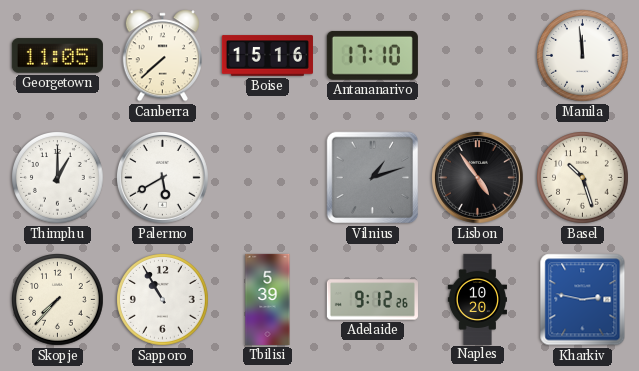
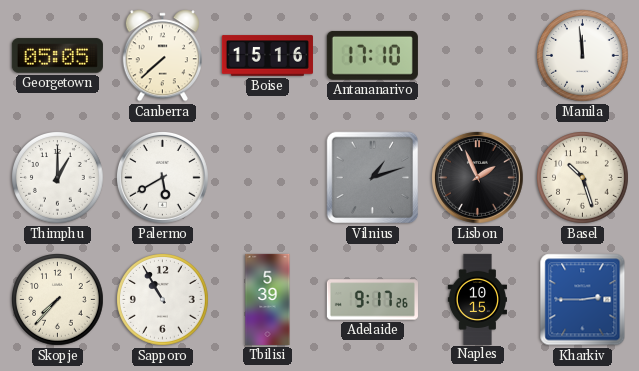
Georgetown: 11:05 -> 05:05 (57, 56)
Lisbon: 4:54 -> 1:56 (478, 178)
Adelaide: 9:12 -> 9:17 (372, 300)
Naples: 10:20 -> 10:15 (477, 299)
Kharkiv: 2:47 -> 2:45 (583, 300)
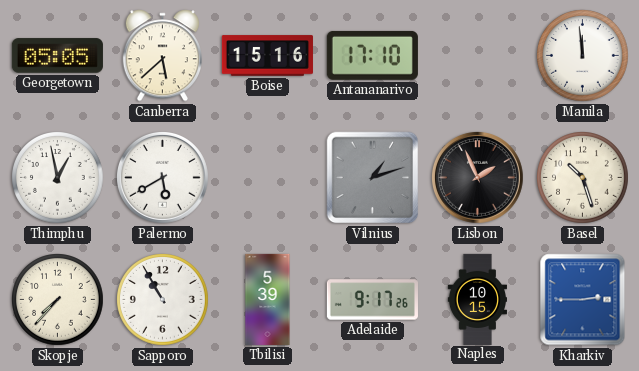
Canberra: 7:38 -> 5:38 (162, 56)
Thimphu: 1:00 -> 12:58 (58, 178)
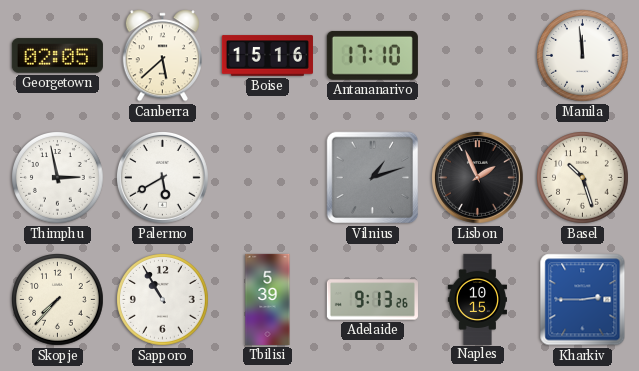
Georgetown: 05:05 -> 02:05 (57, 56)
Thimphu: 12:58 -> 2:58 (58, 178)
Adelaide: 9:17 -> 9:13 (372, 300)
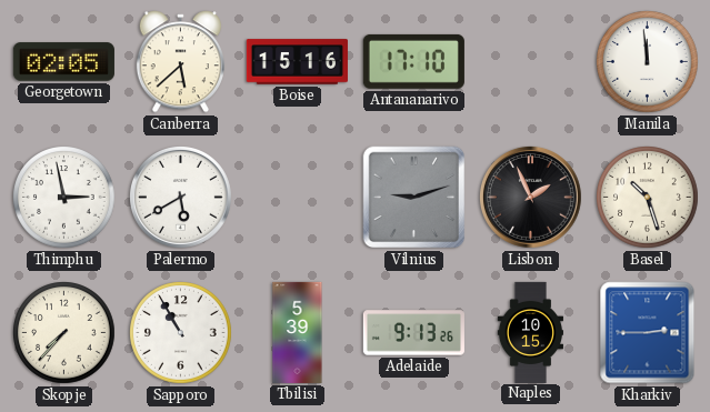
Vilnius: 1:12 -> 9:12 (414, 198)
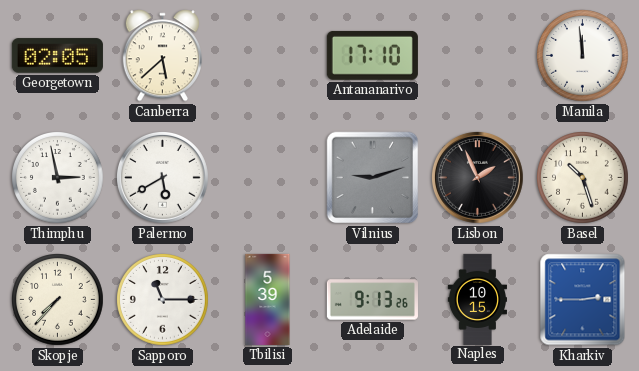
Boise: 15:16 -> none (297, 62)
Sapporo: 10:55 -> 11:15 (163, 300)
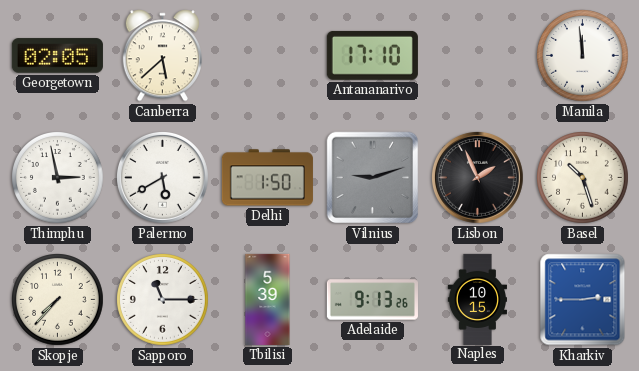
Delhi: none -> 1:50 (267, 178)
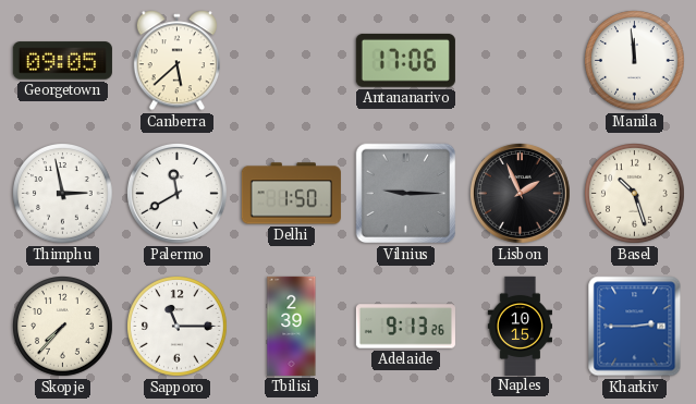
Georgetown: 02:05 -> 09:05 (62, 61)
Antananarivo: 17:10 -> 17:06 (405, 60)
Palermo: 5:40 -> 11:40 (178, 194)
Vilnius: 9:12 -> 9:15 (406, 194)
Tbilisi: 5:39 -> 2:39 (292, 326)
